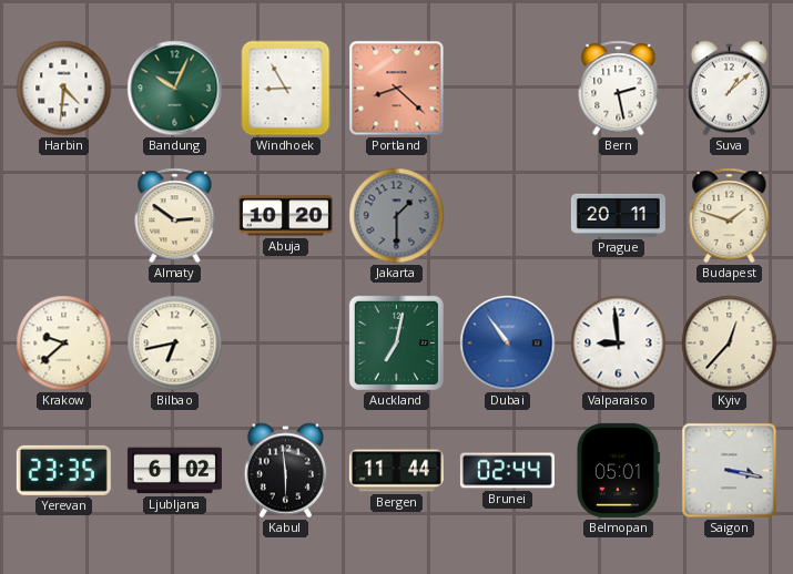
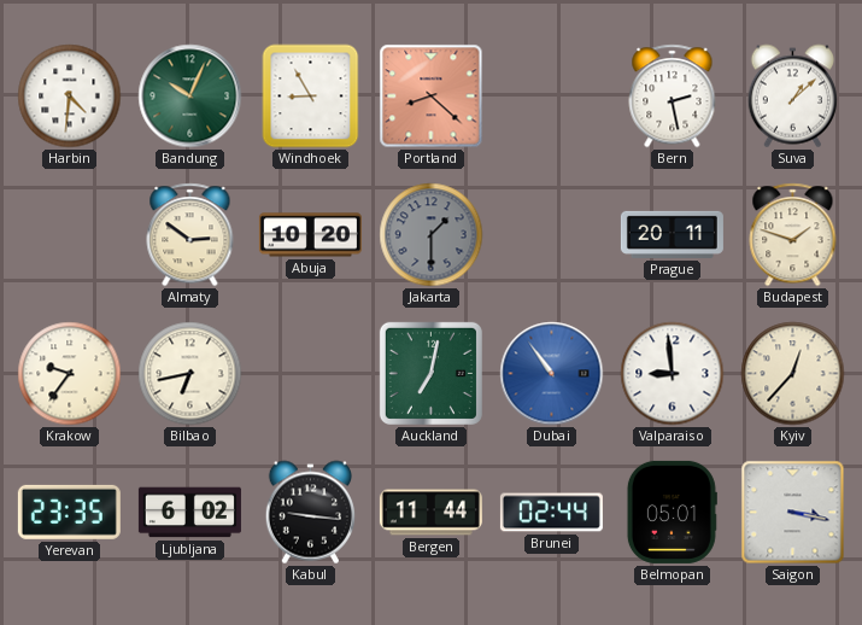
Krakow: 9:38 -> 9:36 (70, 374)
Kabul: 5:59 -> 9:16 (310, 513)
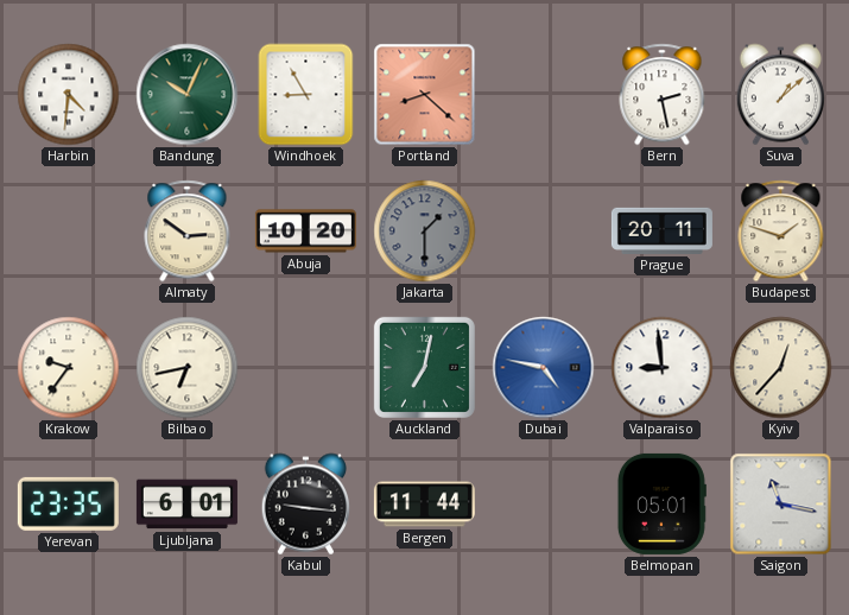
Dubai: 10:54 -> 4:47 (544, 368)
Ljubljana: 6:02 -> 6:01 (186, 505)
Brunei: 02:44 -> none (551, 513)
Saigon: 3:17 -> 11:17 (781, 505)
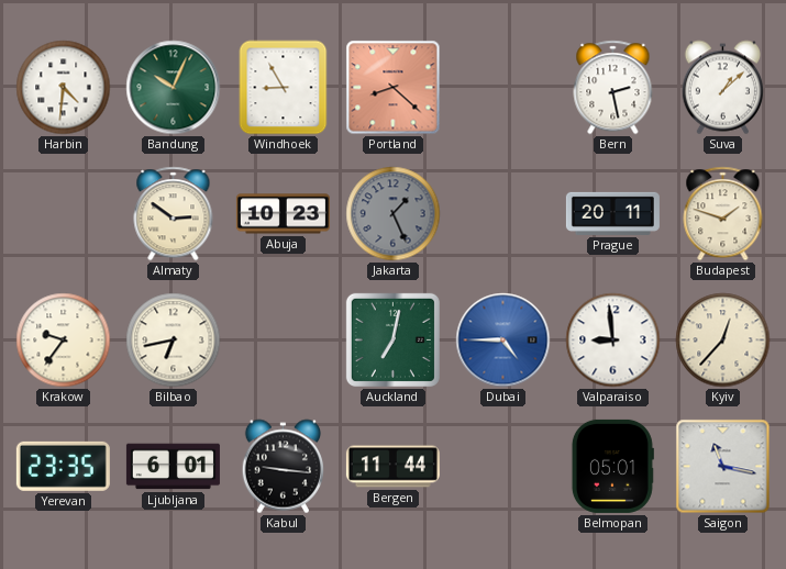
Abuja: 10:20 -> 10:23 (283, 214)
Jakarta: 1:30 -> 1:26 (394, 214)
Dubai: 4:47 -> 4:45 (503, 341)
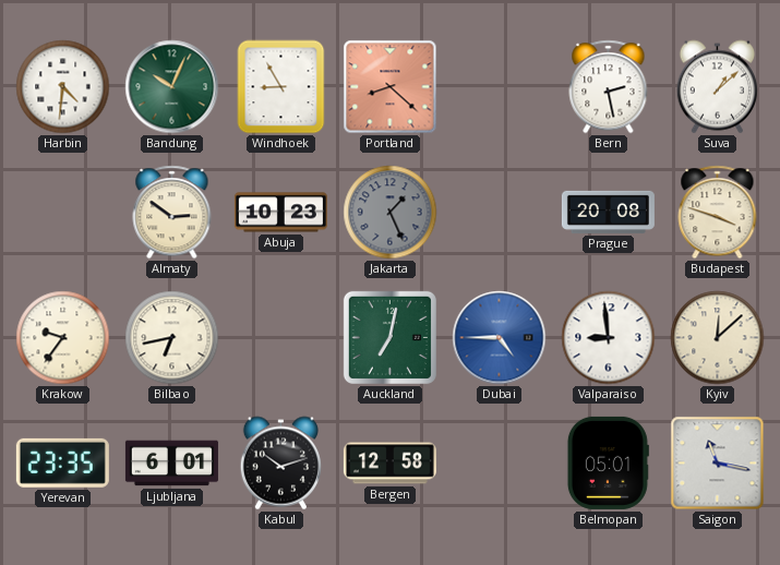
Prague: 20:11 -> 20:08 (608, 212)
Budapest: 1:48 -> 3:48 (718, 213)
Kyiv: 12:37 -> 12:08 (718, 338)
Kabul: 9:16 -> 10:12 (280, 464)
Bergen: 11:44 -> 12:58 (389, 464)
